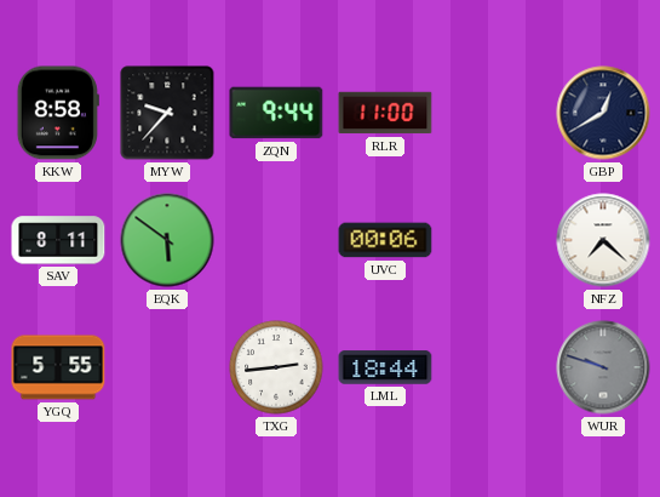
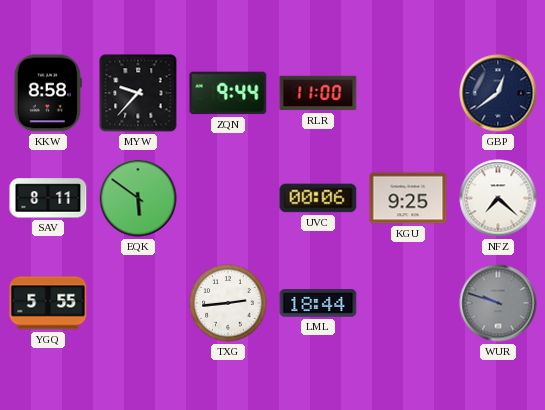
GBP: 12:40 -> 12:39 (498, 93)
KGU: none -> 9:25 (408, 198)
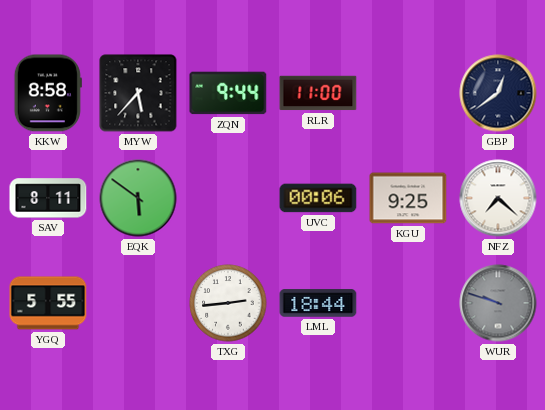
MYW: 9:37 -> 5:37 (138, 93)
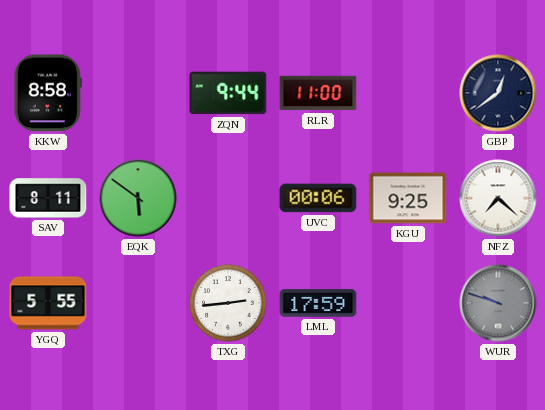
MYW: 5:37 -> none (138, 93)
LML: 18:44 -> 17:59 (318, 303)
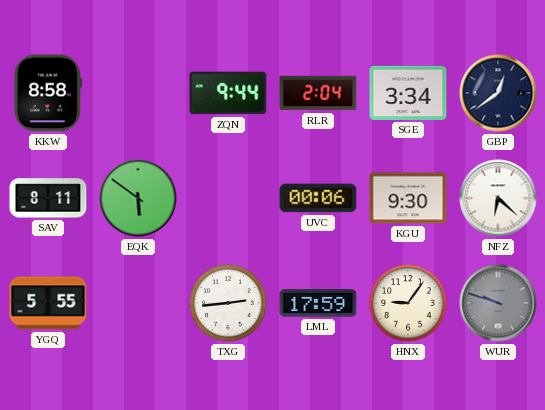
RLR: 11:00 -> 2:04 (318, 93)
SGE: none -> 3:34 (408, 93)
KGU: 9:25 -> 9:30 (408, 198)
NFZ: 7:22 -> 6:22 (498, 198)
HNX: none -> 9:06 (408, 303)
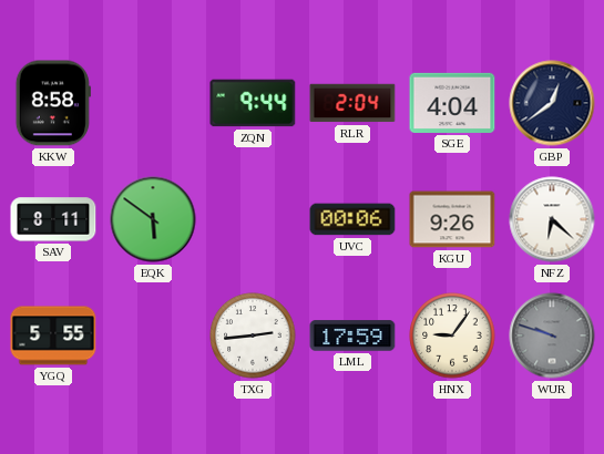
SGE: 3:34 -> 4:04 (452, 103)
KGU: 9:30 -> 9:26 (452, 219)
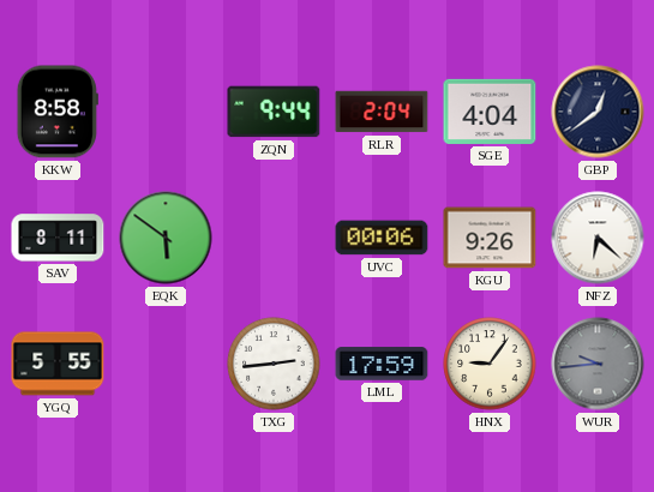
WUR: 9:48 -> 9:44 (598, 364)
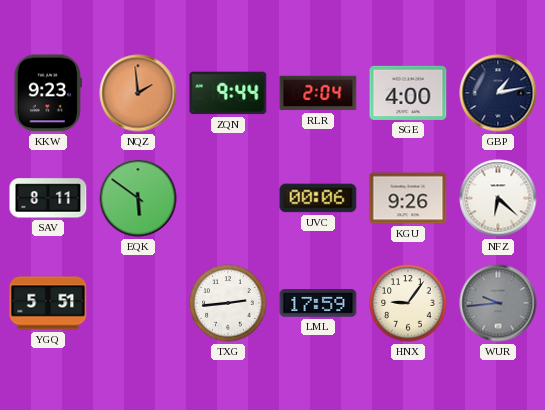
KKW: 8:58 -> 9:23 (48, 93)
NQZ: none -> 1:59 (138, 93)
SGE: 4:04 -> 4:00 (408, 93)
GBP: 12:39 -> 1:13 (498, 93)
YGQ: 5:55 -> 5:51 (48, 303)
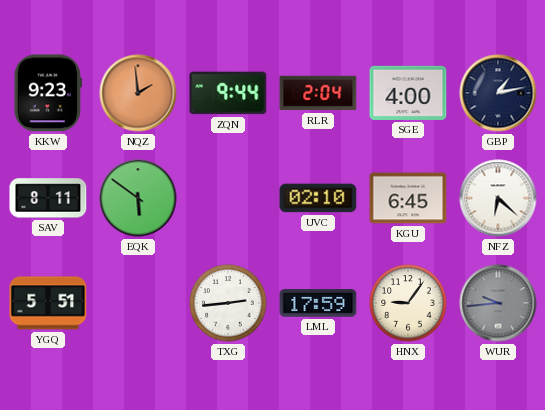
UVC: 00:06 -> 02:10 (318, 198)
KGU: 9:26 -> 6:45 (408, 198)
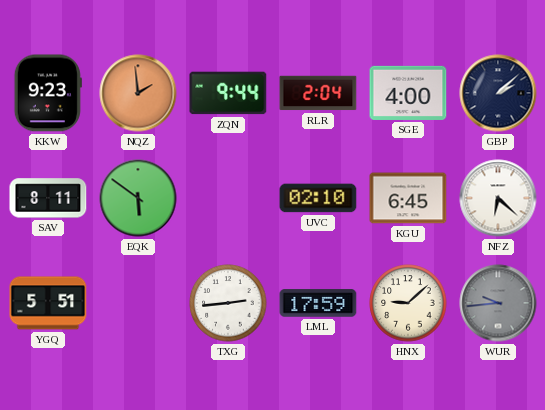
GBP: 1:13 -> 2:08 (498, 93)
HNX: 9:06 -> 9:08 (408, 303)
